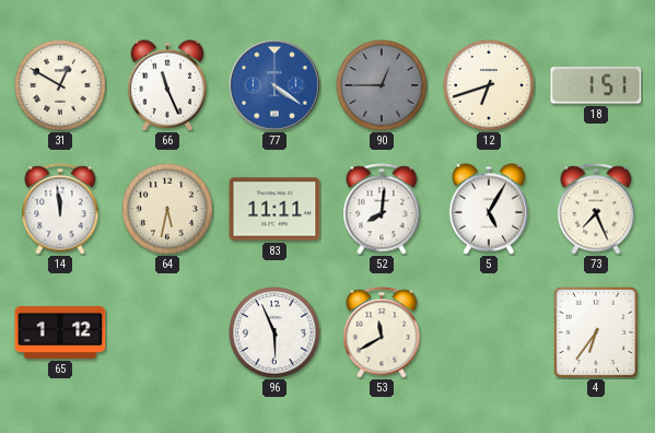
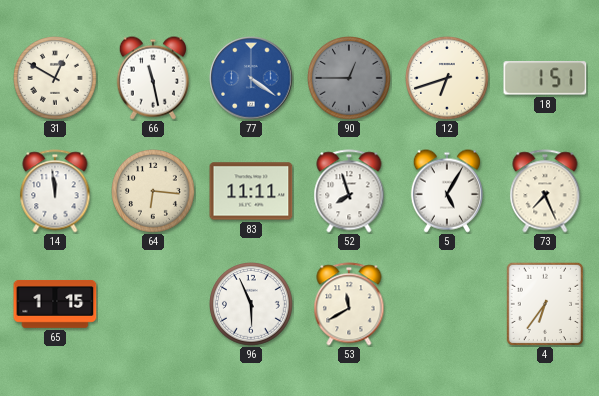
66: 11:26 -> 11:28 (153, 78)
64: 5:32 -> 6:16 (154, 192)
52: 8:01 -> 7:57 (349, 191)
65: 1:12 -> 1:15 (55, 304)
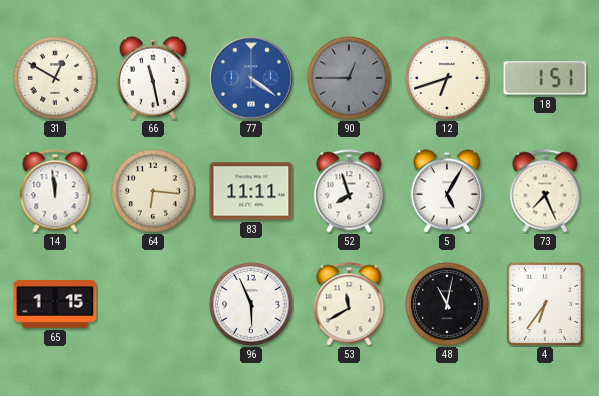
48: none -> 11:02 (448, 305)
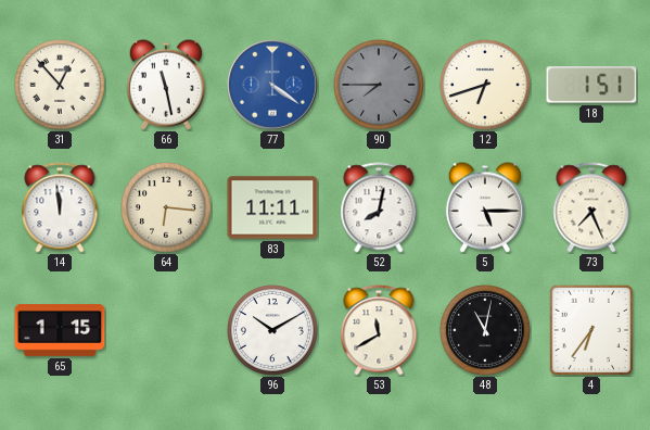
31: 12:50 -> 12:53 (61, 86)
90: 12:45 -> 7:45 (380, 86)
52: 7:57 -> 8:02 (379, 207)
5: 5:05 -> 5:15 (485, 207)
96: 5:56 -> 10:10 (273, 331)
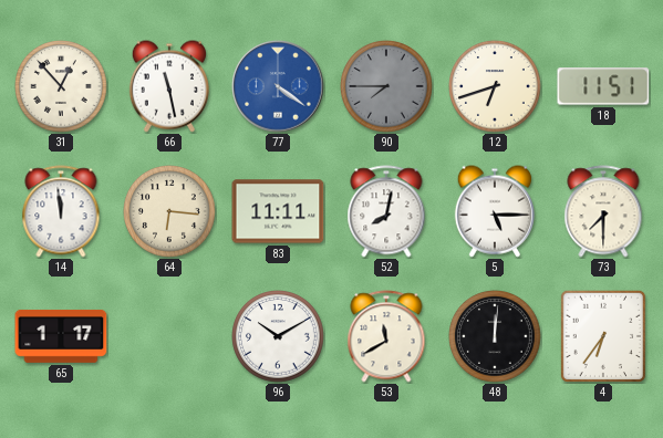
18: 1:51 -> 11:51 (603, 86)
73: 7:26 -> 7:30 (603, 211)
65: 1:15 -> 1:17 (61, 336)
48: 11:02 -> 12:01 (496, 337)
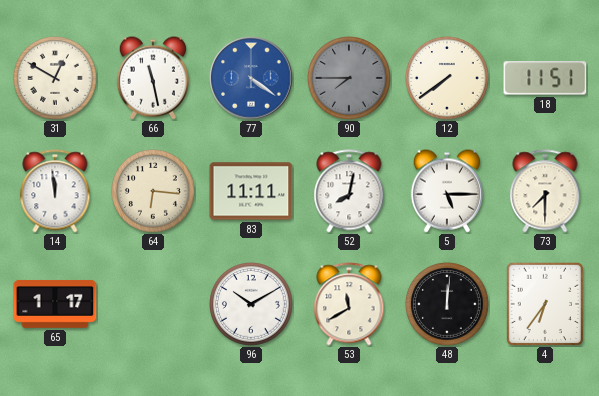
31: 12:53 -> 12:50 (56, 79)
12: 6:42 -> 7:39 (448, 79)
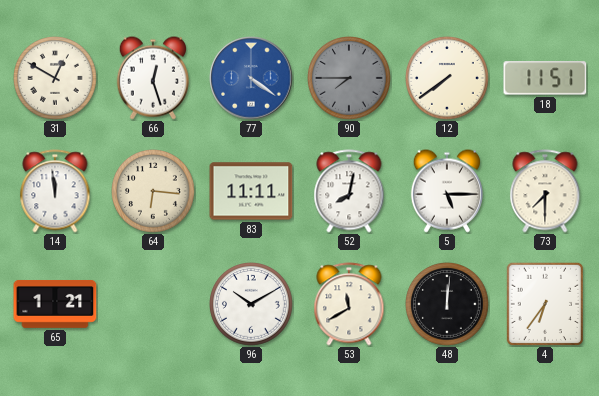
66: 11:28 -> 12:27 (153, 78)
65: 1:17 -> 1:21 (55, 304)
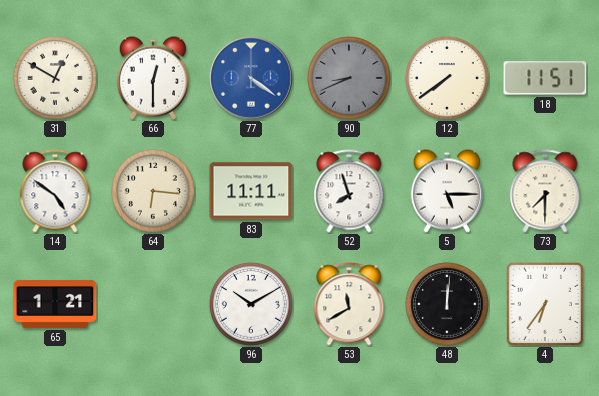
66: 12:27 -> 12:30 (153, 78)
90: 7:45 -> 8:41 (350, 79)
14: 11:59 -> 4:51 (55, 191)
52: 8:02 -> 7:57 (349, 191)
